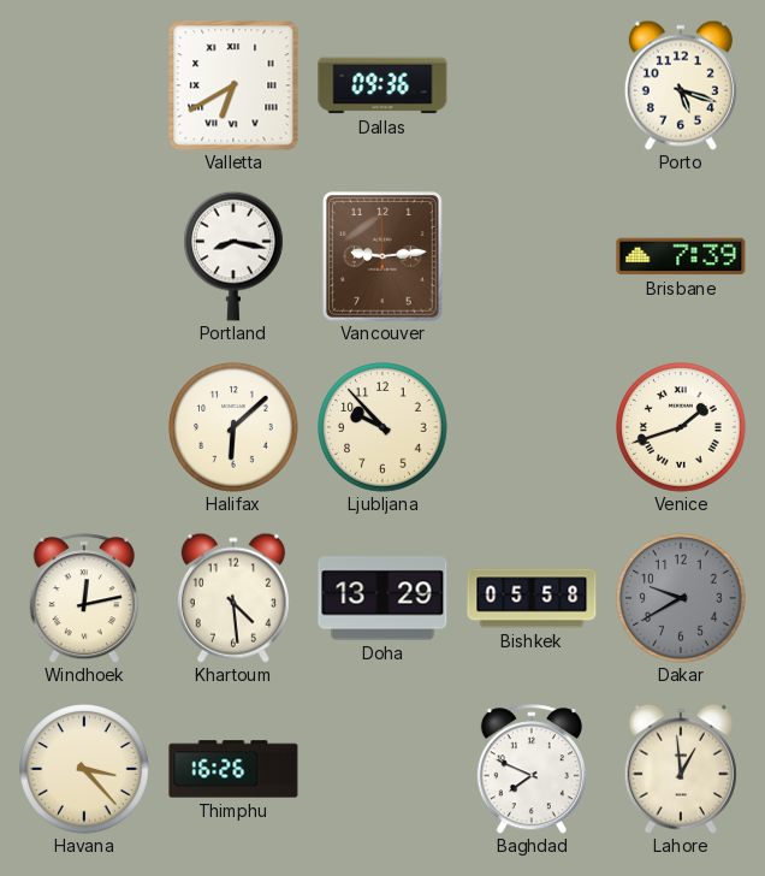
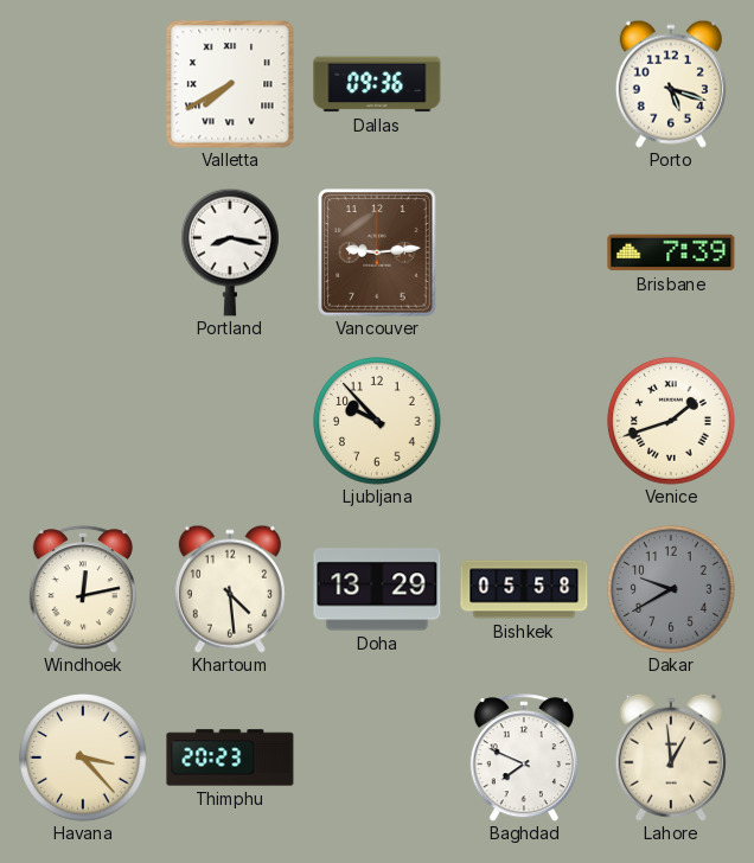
Valletta: 6:40 -> 7:40 (230, 84)
Halifax: 6:08 -> none (233, 427)
Thimphu: 16:26 -> 20:23 (230, 757)
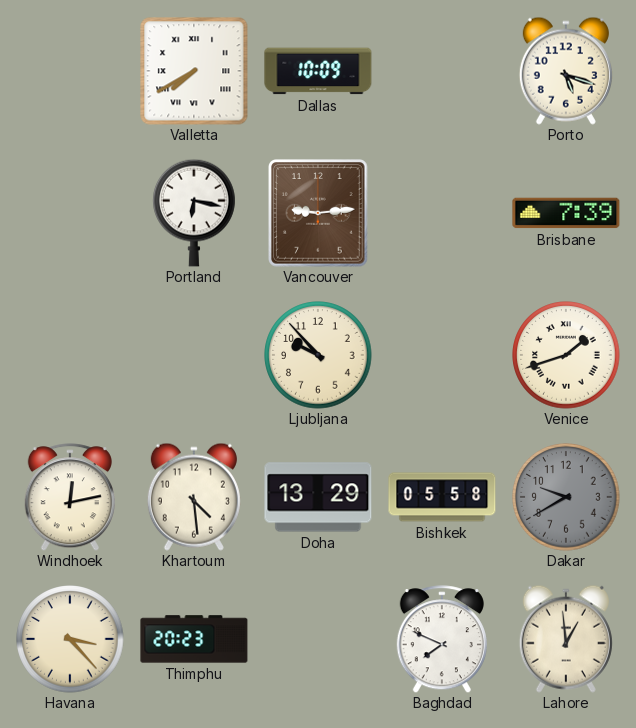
Dallas: 09:36 -> 10:09 (318, 71)
Portland: 8:17 -> 6:17 (195, 213)
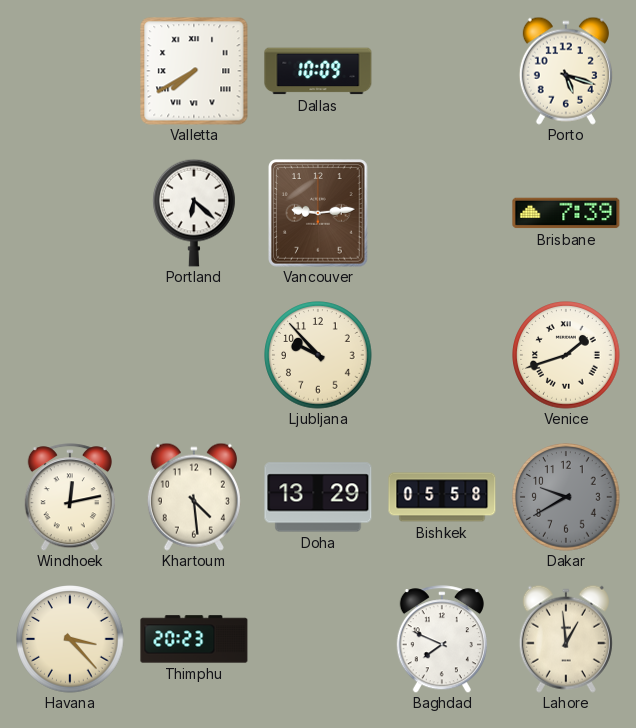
Portland: 6:17 -> 6:22 (195, 213)
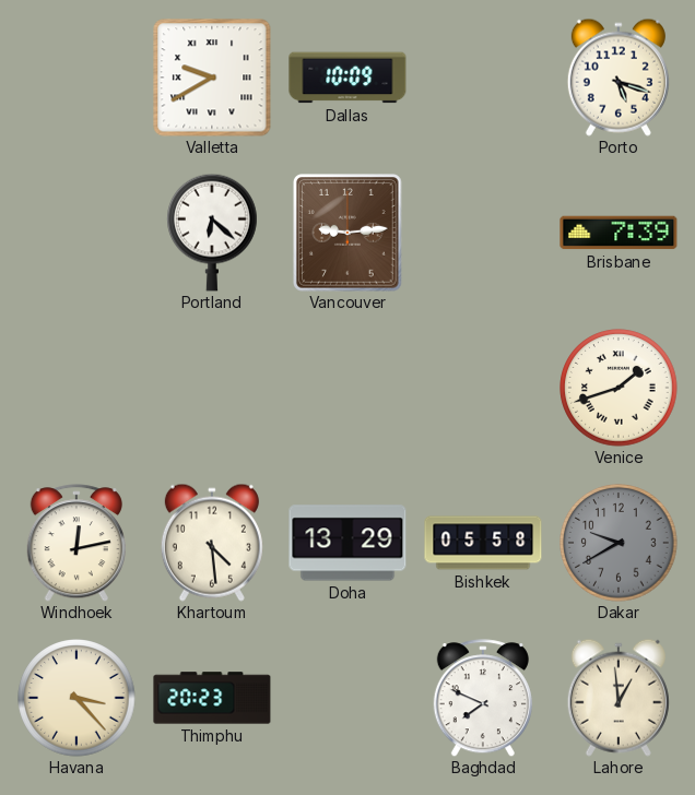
Valletta: 7:40 -> 9:40 (212, 78)
Ljubljana: 9:53 -> none (318, 355)
